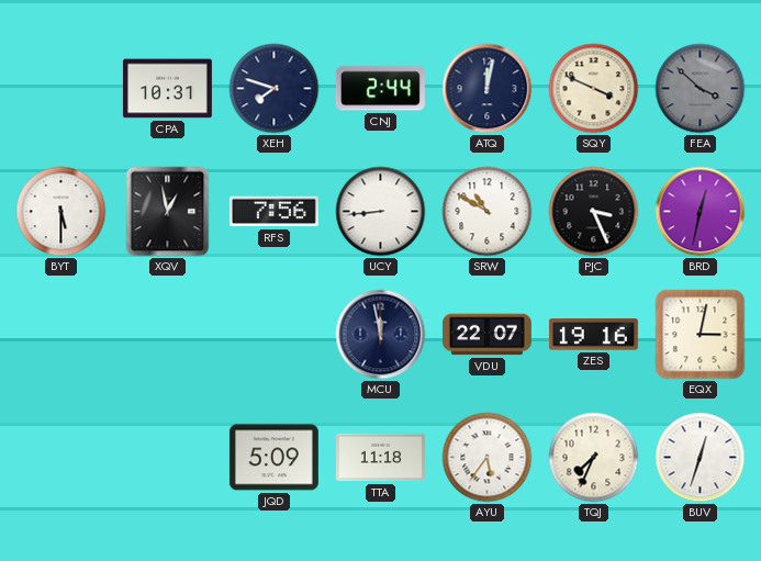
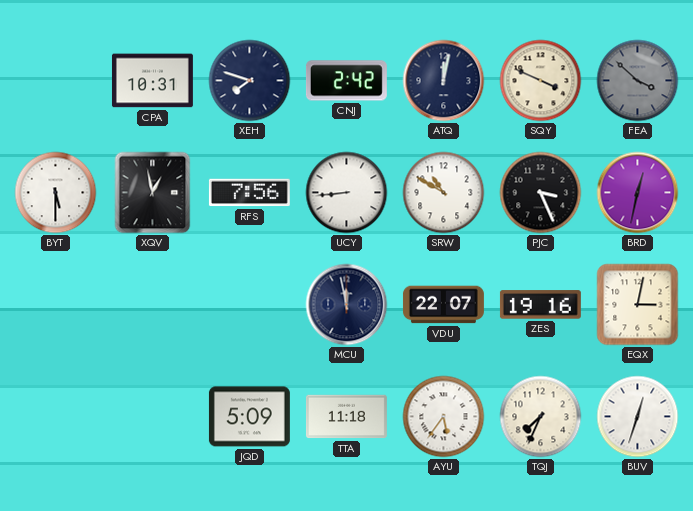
CNJ: 2:44 -> 2:42 (346, 81)
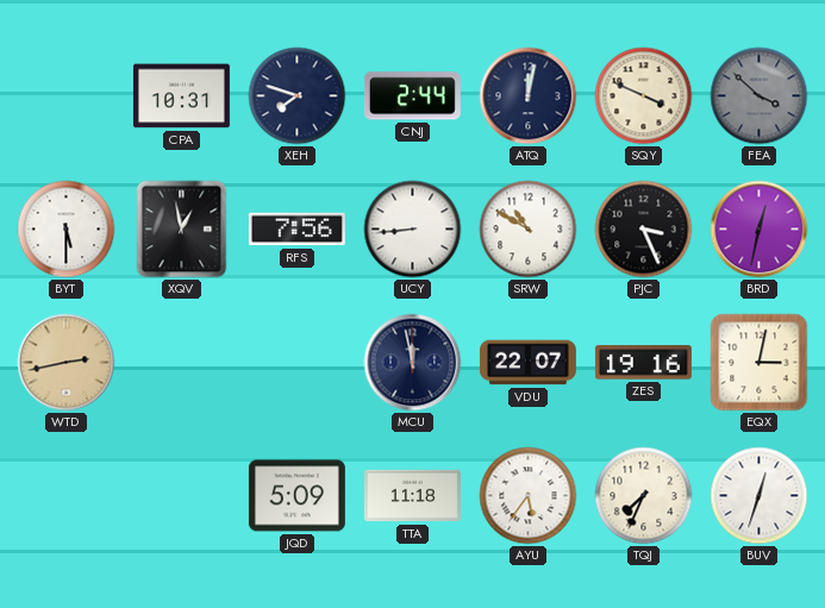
CNJ: 2:42 -> 2:44 (412, 96)
WTD: none -> 2:43 (67, 363)
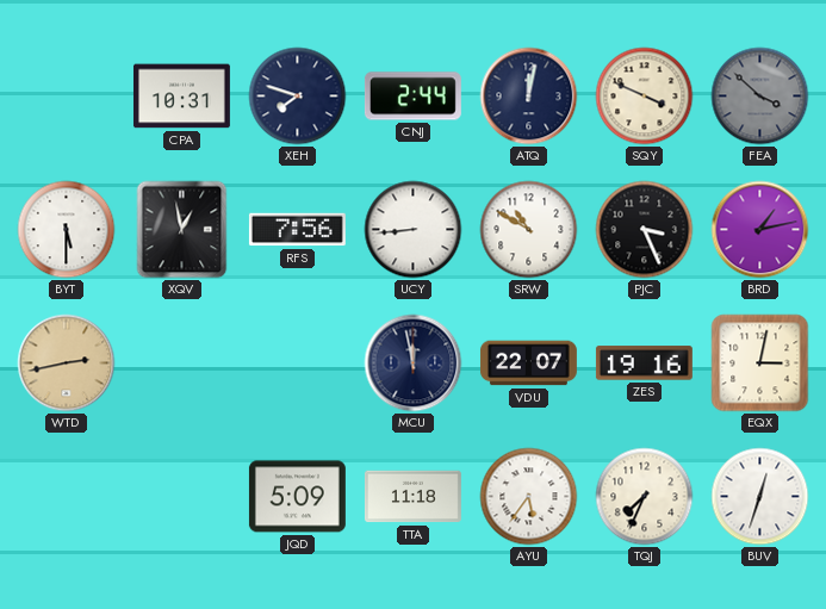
BRD: 12:32 -> 1:13 (760, 230)
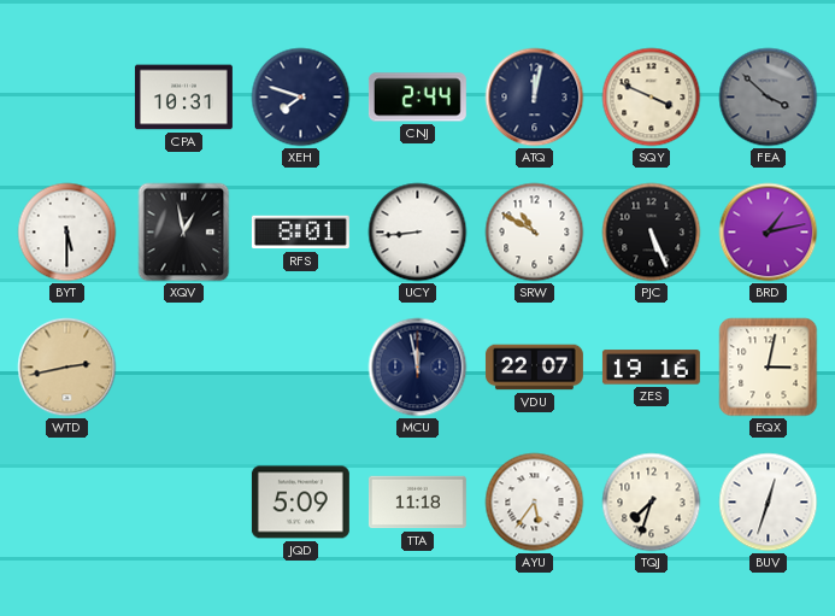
RFS: 7:56 -> 8:01 (300, 233)
PJC: 3:26 -> 5:26 (652, 233)
TQJ: 7:34 -> 7:33 (652, 503)
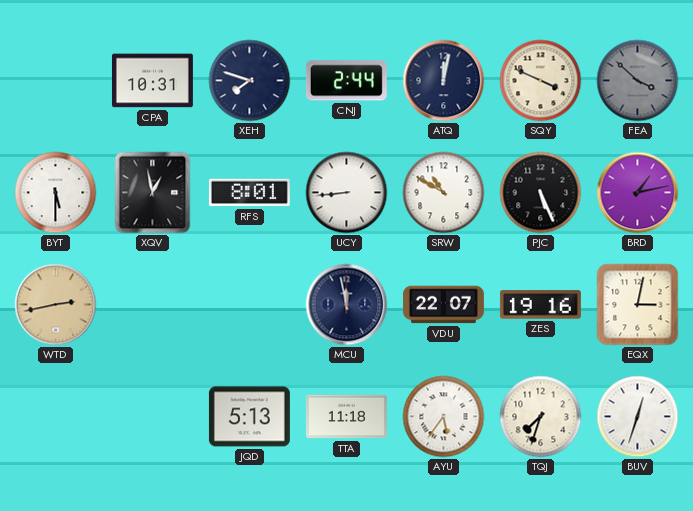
JQD: 5:09 -> 5:13 (249, 417)
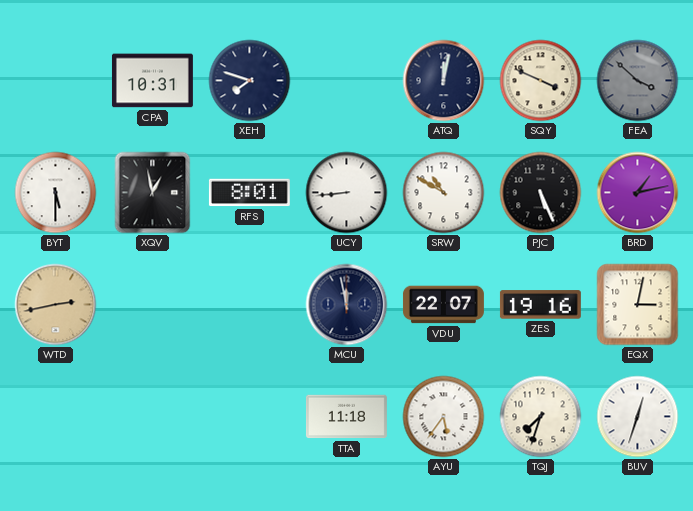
CNJ: 2:44 -> none (346, 81)
JQD: 5:13 -> none (249, 417)
